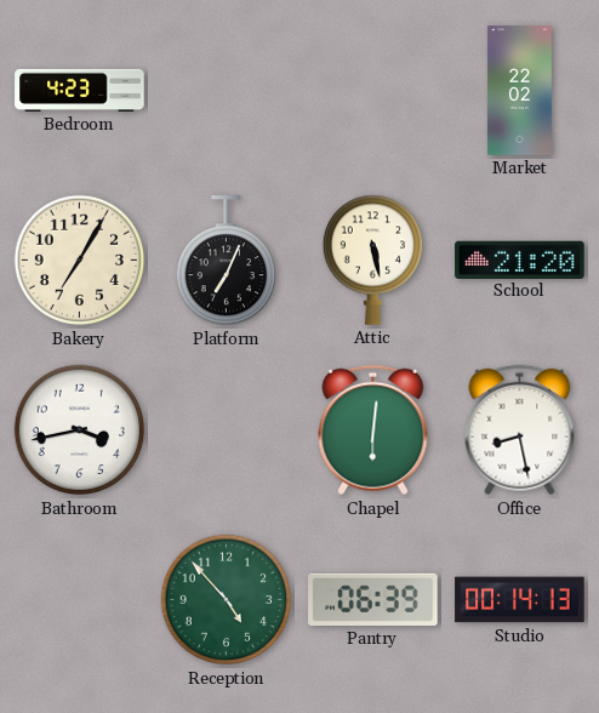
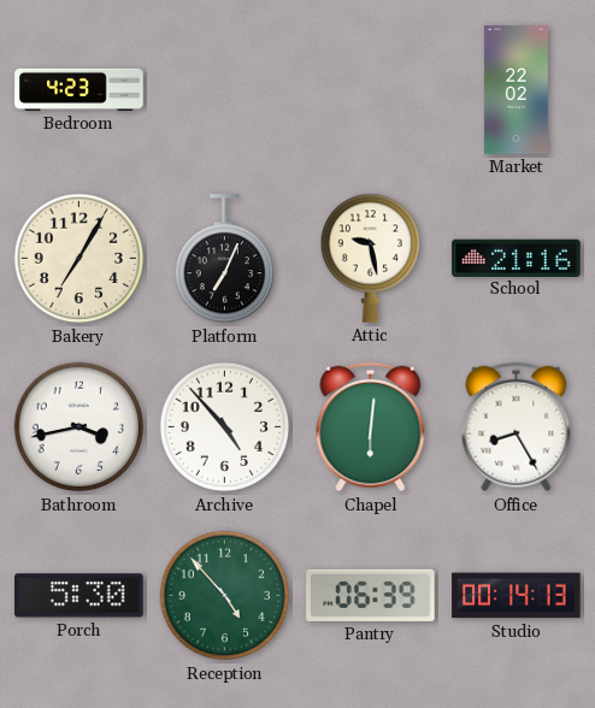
Attic: 5:28 -> 9:28 (370, 258)
School: 21:20 -> 21:16 (517, 258)
Archive: none -> 4:53 (225, 427)
Office: 8:28 -> 8:25 (517, 427)
Porch: none -> 5:30 (79, 596)
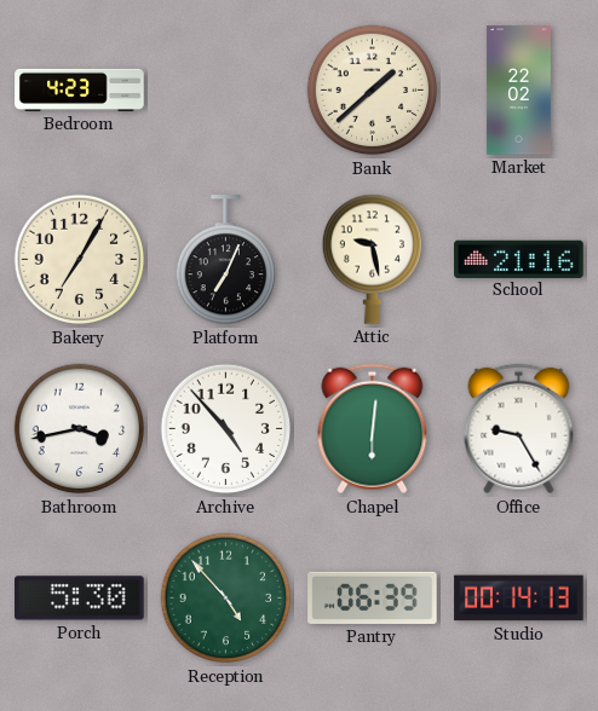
Bank: none -> 1:38 (373, 91)
Office: 8:25 -> 9:25 (519, 429)
